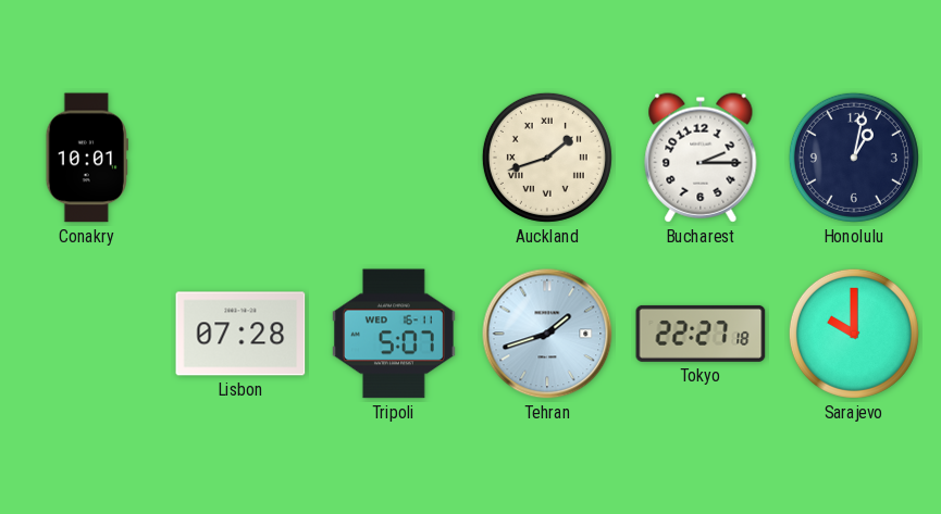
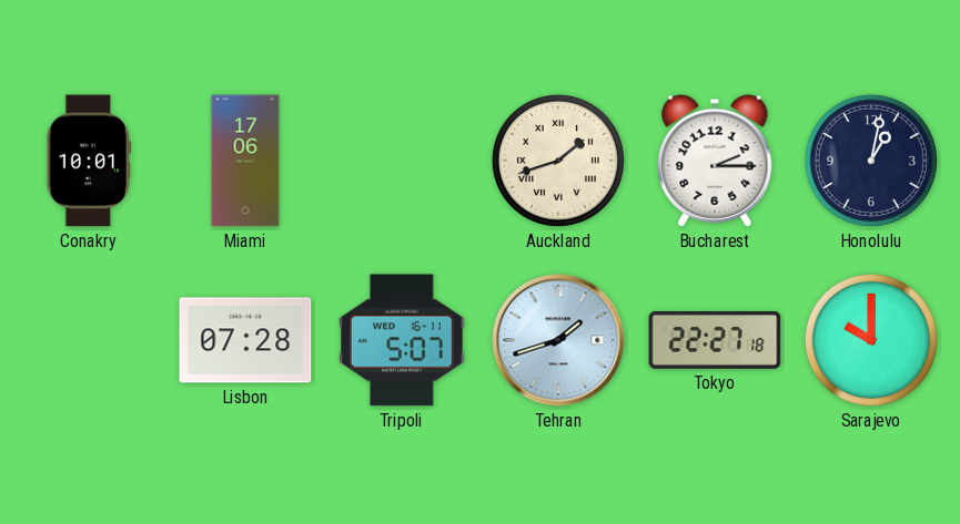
Miami: none -> 17:06 (245, 161)
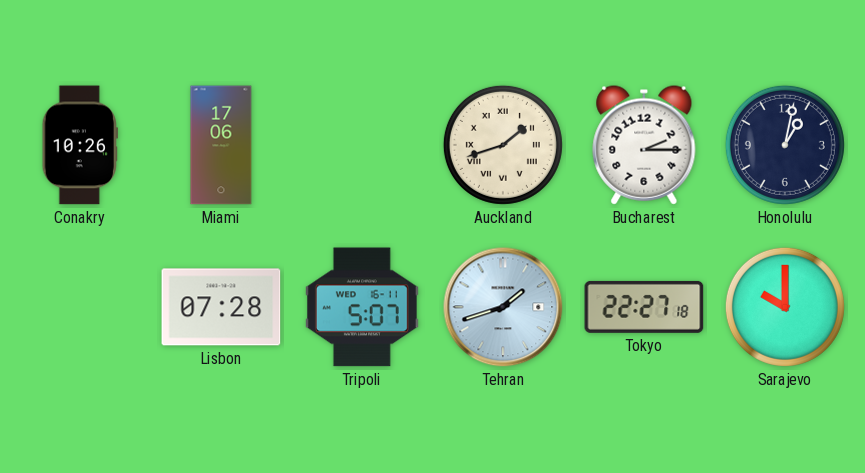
Conakry: 10:01 -> 10:26 (80, 145)
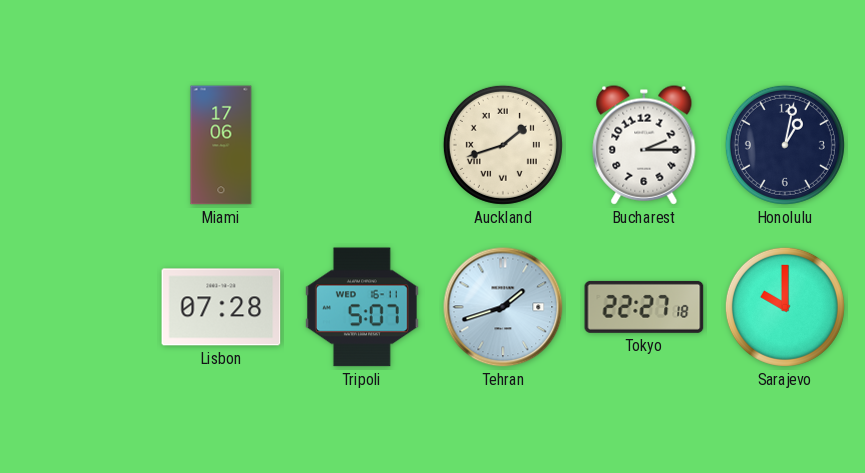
Conakry: 10:26 -> none (80, 145)
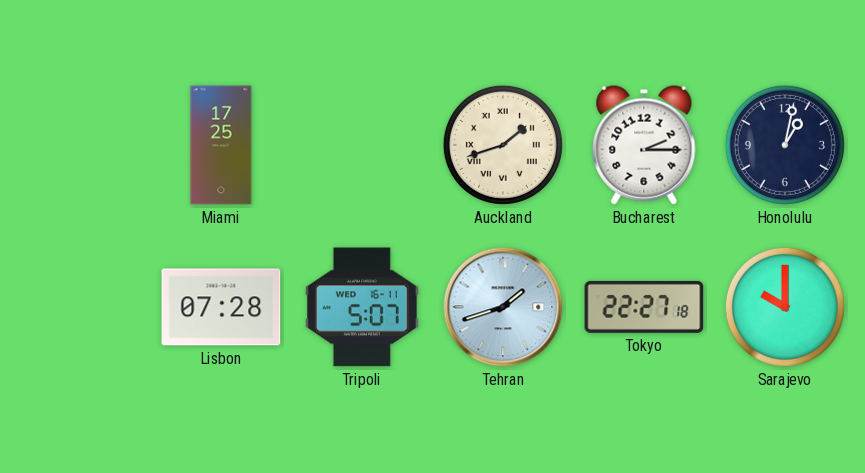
Miami: 17:06 -> 17:25 (221, 145)
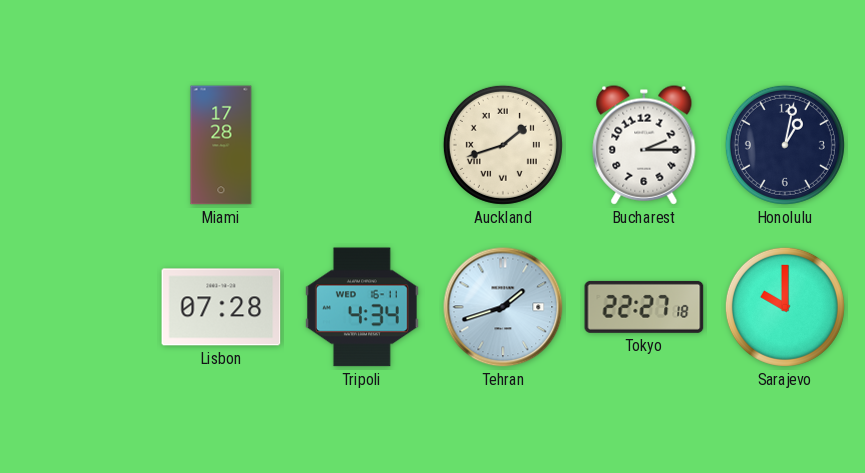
Miami: 17:25 -> 17:28 (221, 145)
Tripoli: 5:07 -> 4:34 (362, 307)
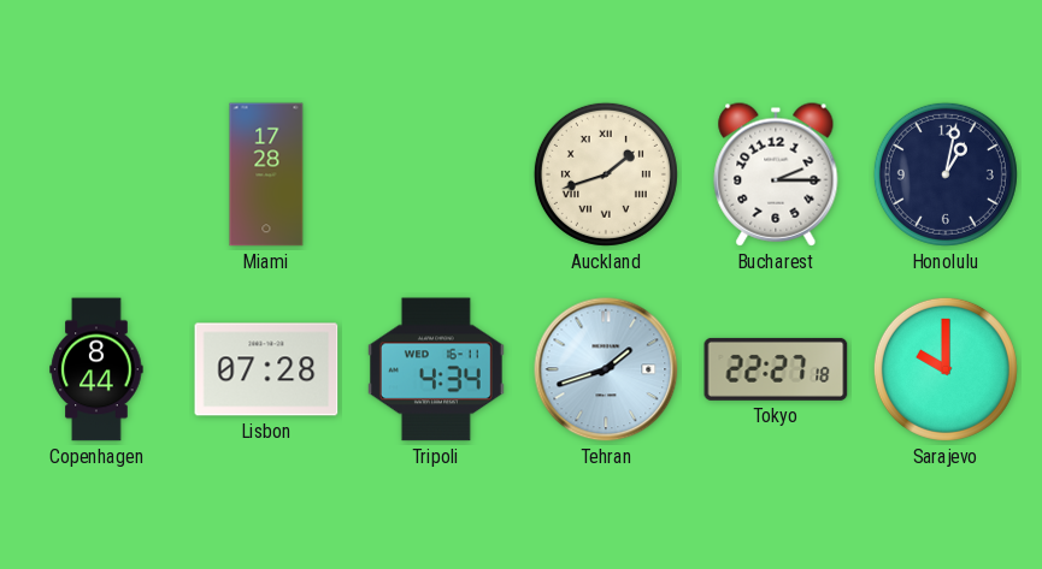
Copenhagen: none -> 8:44 (96, 369)
